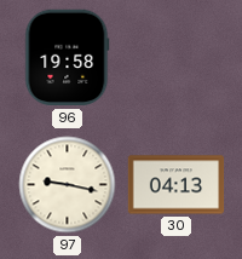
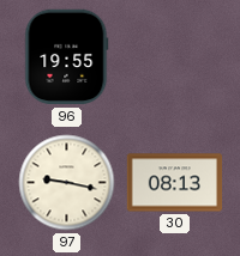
96: 19:58 -> 19:55 (66, 57)
30: 04:13 -> 08:13 (175, 183)
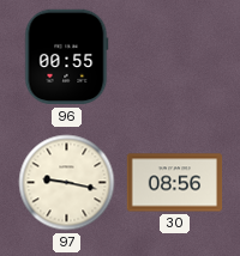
96: 19:55 -> 00:55 (66, 57)
30: 08:13 -> 08:56 (175, 183)
